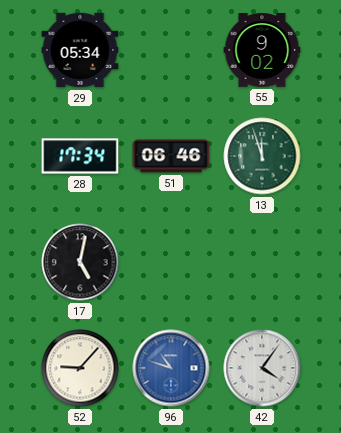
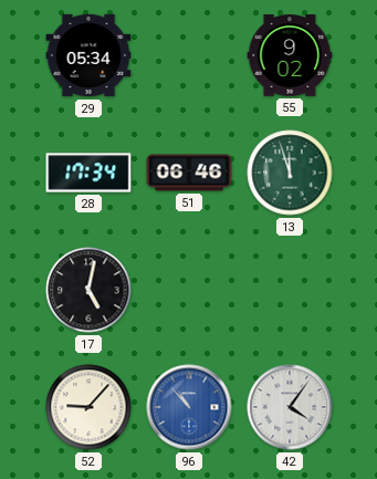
96: 10:48 -> 10:53 (189, 407)
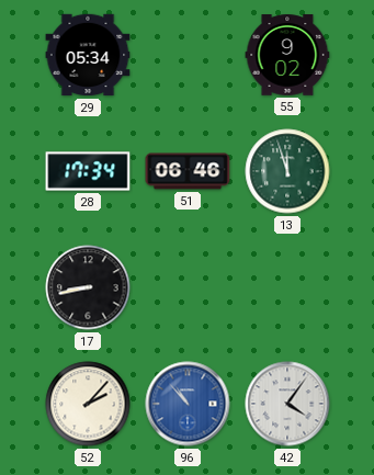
17: 5:02 -> 8:43 (88, 287)
52: 9:07 -> 2:07 (88, 404)
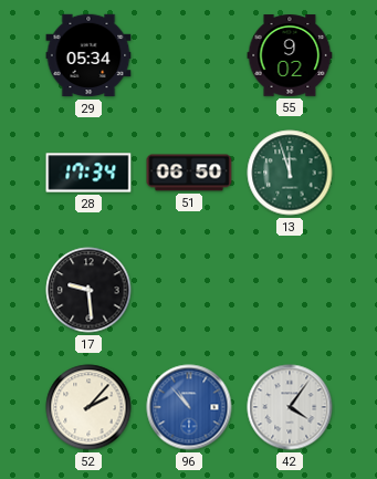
51: 06:46 -> 06:50 (189, 173)
17: 8:43 -> 9:29 (88, 290)
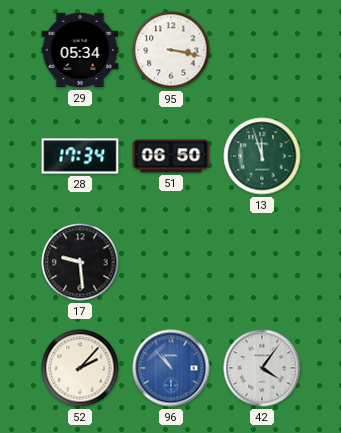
95: none -> 3:17 (171, 50)
55: 9:02 -> none (290, 55)
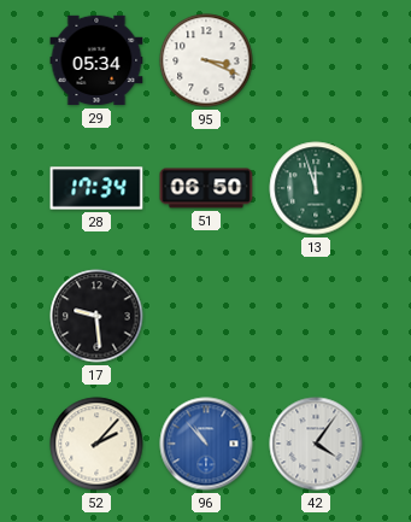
95: 3:17 -> 3:19 (206, 60)
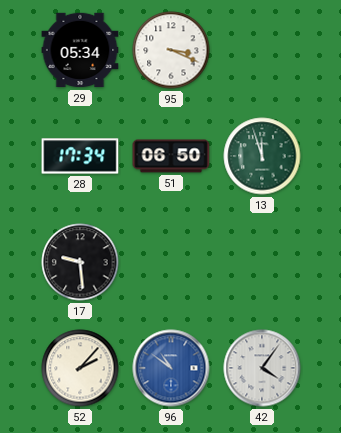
96: 10:53 -> 10:51 (171, 368)
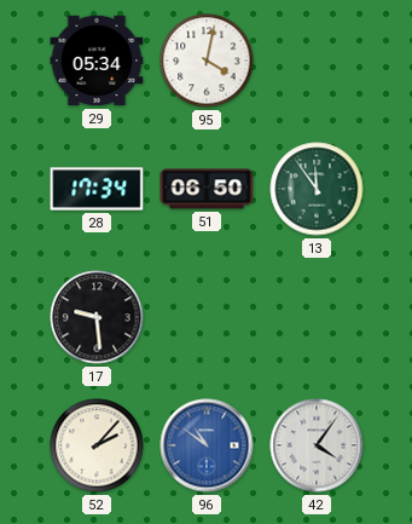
95: 3:19 -> 4:02 (207, 61)
13: 11:57 -> 11:54 (317, 189)
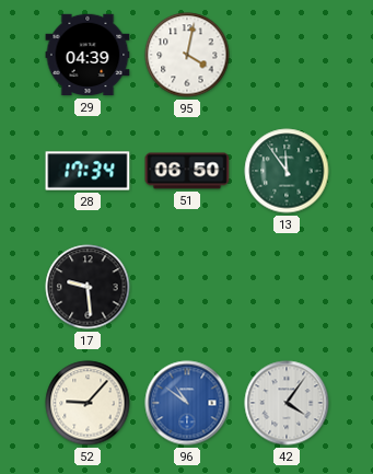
29: 05:34 -> 04:39 (88, 55)
52: 2:07 -> 9:07 (88, 403)
